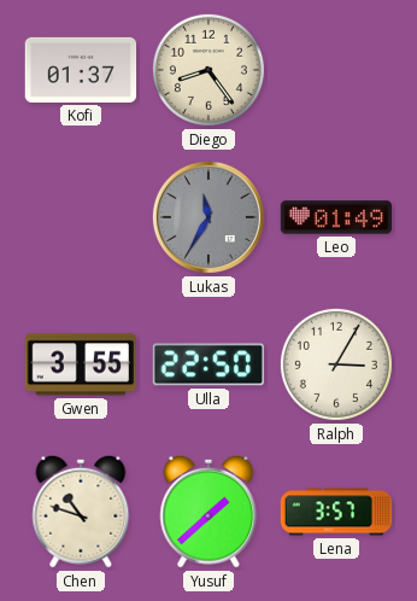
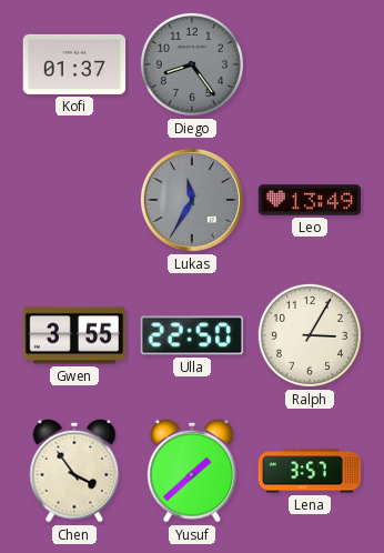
Diego dial: cream -> grey (192, 64)
Leo: 01:49 -> 13:49 (310, 200)
Chen: 10:48 -> 3:54 (74, 471)
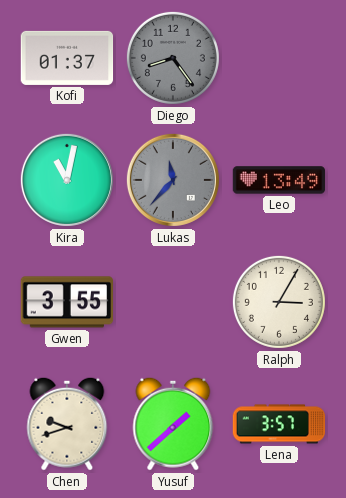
Kira: none -> 11:02 (67, 180)
Lukas: 11:35 -> 11:37 (173, 180)
Ulla: 22:50 -> none (191, 335)
Chen: 3:54 -> 9:42 (67, 424)
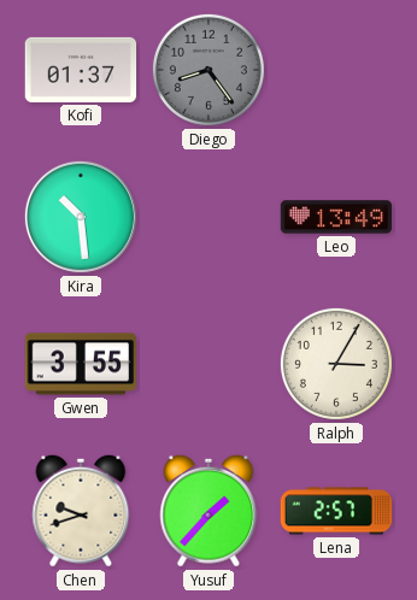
Kira: 11:02 -> 10:29 (81, 217)
Lukas: 11:37 -> none (173, 180)
Yusuf: 1:38 -> 1:37 (208, 511)
Lena: 3:57 -> 2:57 (336, 511)
